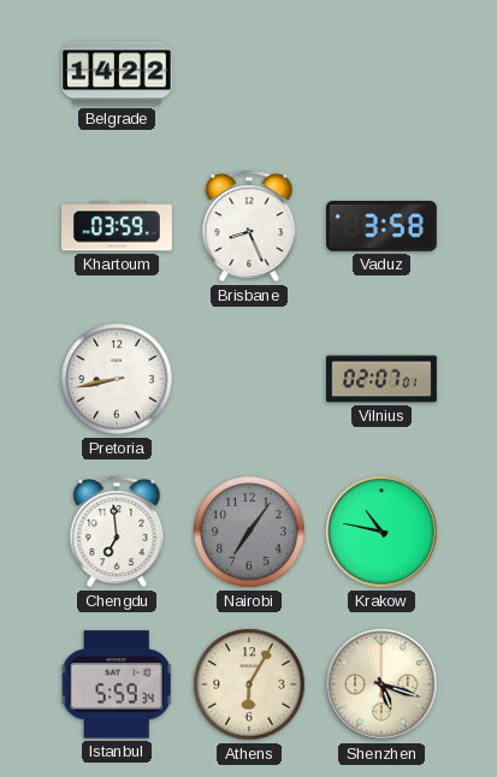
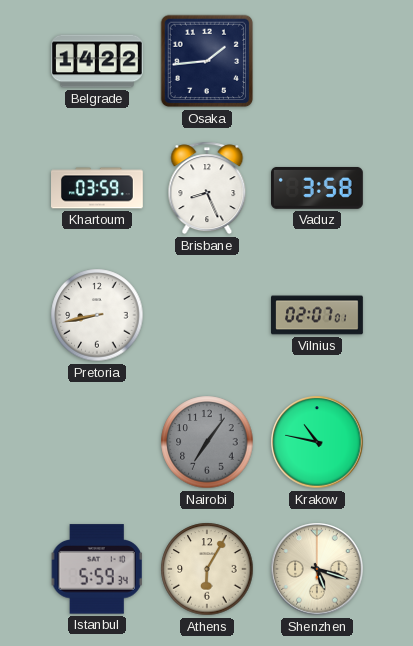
Osaka: none -> 1:44 (207, 61)
Chengdu: 6:59 -> none (117, 532)
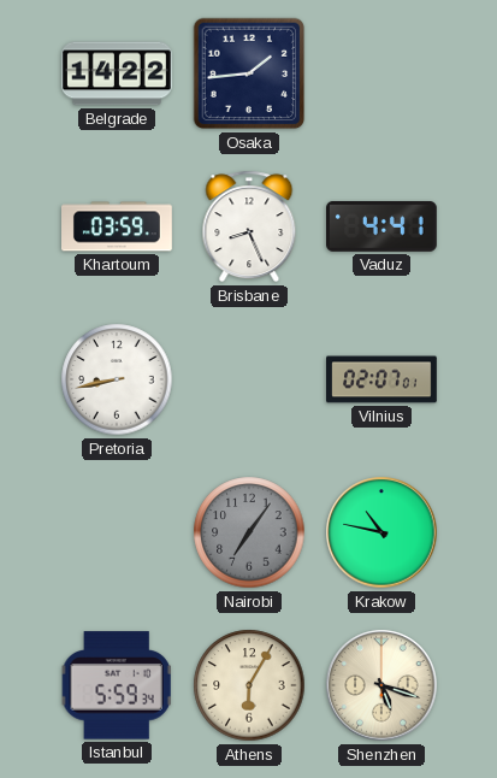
Vaduz: 3:58 -> 4:41 (383, 226)
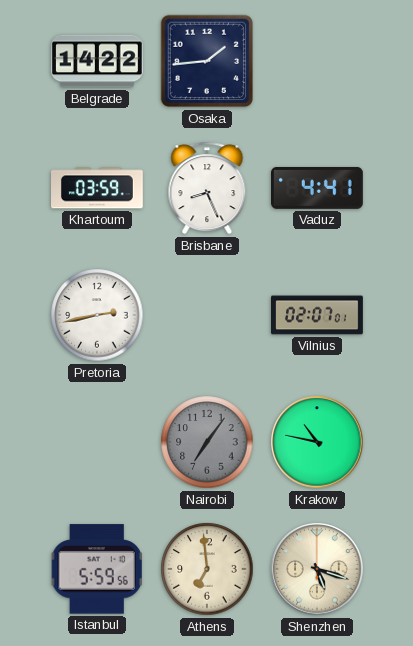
Pretoria: 8:43 -> 2:43 (97, 315)
Istanbul: 5:59:34 -> 5:59:56 (97, 569)
Athens: 6:05 -> 6:59 (207, 569)
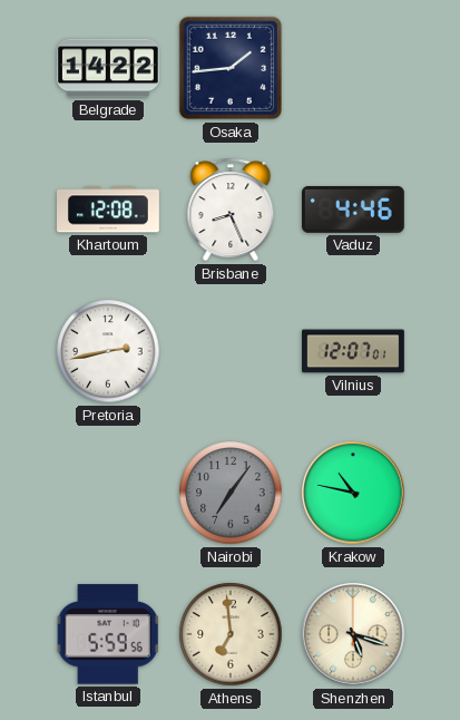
Khartoum: 03:59 -> 12:08 (109, 210)
Vaduz: 4:41 -> 4:46 (354, 210)
Vilnius: 02:07 -> 12:07 (354, 351)
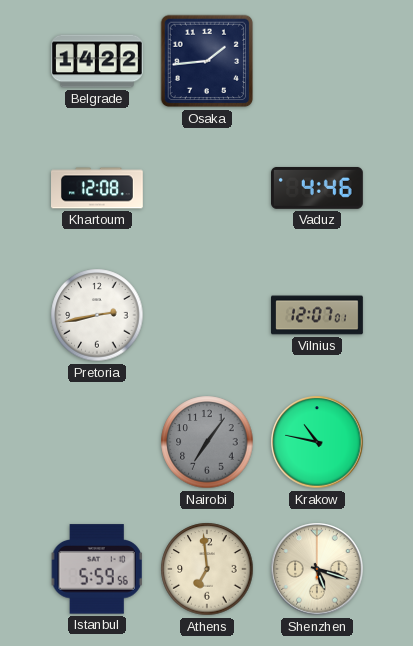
Brisbane: 8:26 -> none (231, 210)
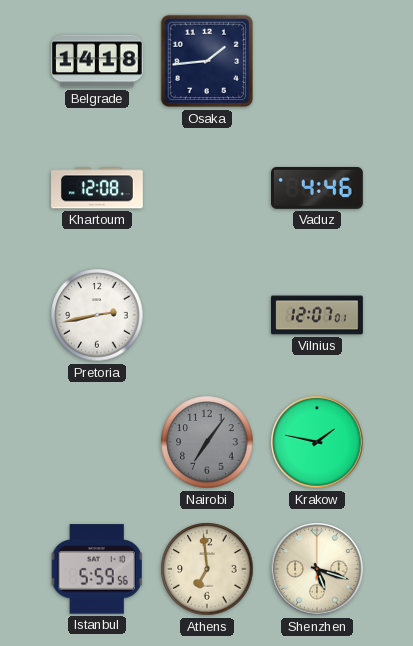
Belgrade: 14:22 -> 14:18 (98, 61)
Krakow: 10:47 -> 1:47 (317, 442)
